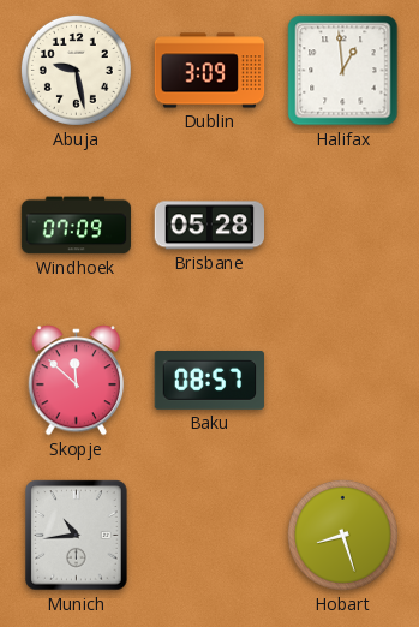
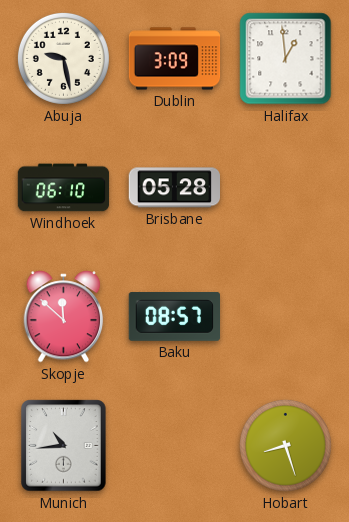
Windhoek: 07:09 -> 06:10 (64, 188)
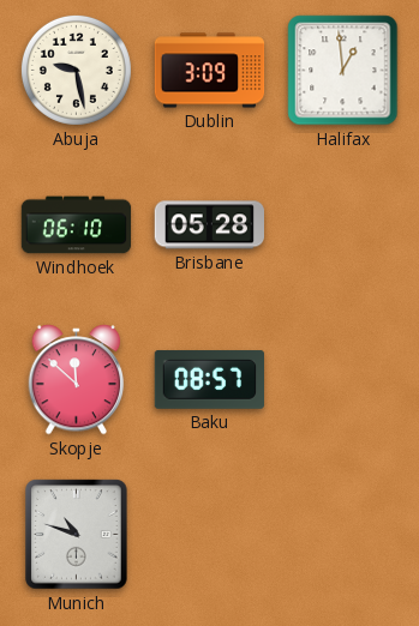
Munich: 10:44 -> 10:48 (77, 535)
Hobart: 8:27 -> none (285, 445)
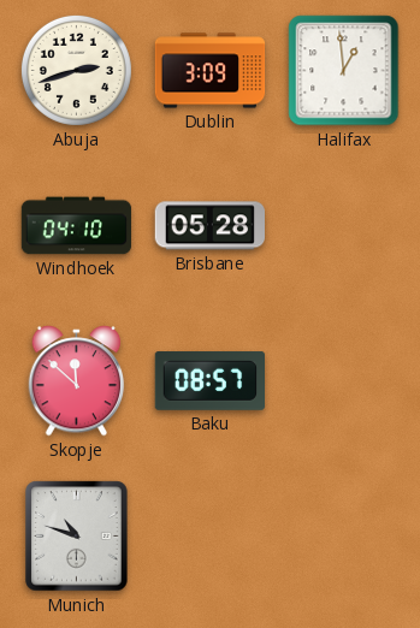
Abuja: 9:28 -> 2:42 (76, 70)
Windhoek: 06:10 -> 04:10 (77, 226)
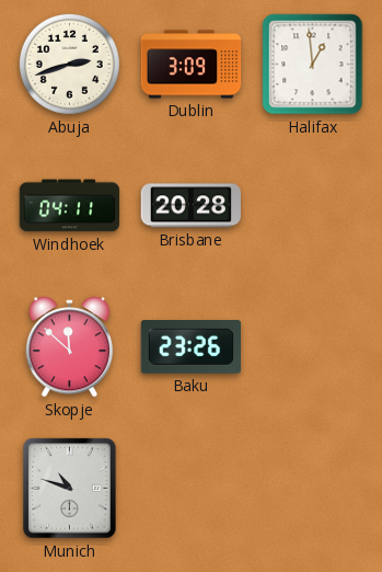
Windhoek: 04:10 -> 04:11 (70, 206)
Brisbane: 05:28 -> 20:28 (190, 206)
Baku: 08:57 -> 23:26 (192, 347)
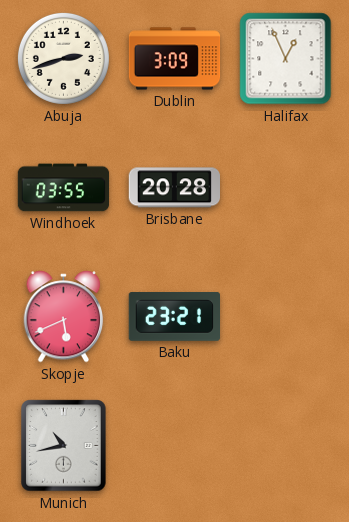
Halifax: 12:59 -> 12:56 (286, 59)
Windhoek: 04:11 -> 03:55 (64, 188)
Skopje: 11:52 -> 5:41 (64, 317)
Baku: 23:26 -> 23:21 (175, 317)
Munich: 10:48 -> 10:43 (64, 446)
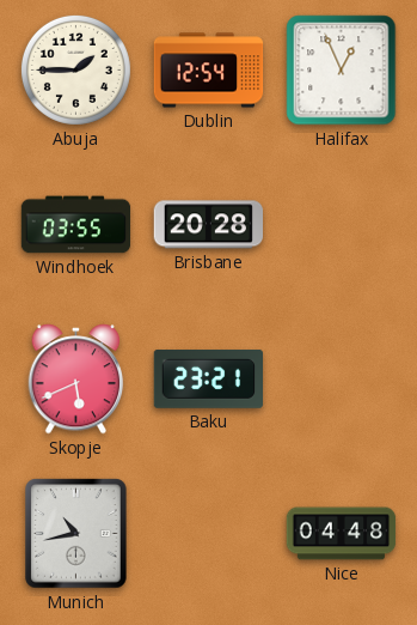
Abuja: 2:42 -> 1:45 (75, 69)
Dublin: 3:09 -> 12:54 (209, 71)
Nice: none -> 04:48 (342, 534)
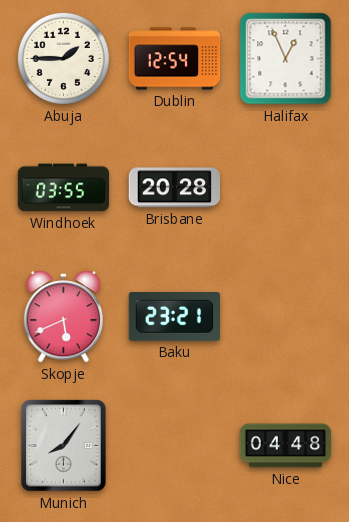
Munich: 10:43 -> 8:06 (64, 446)
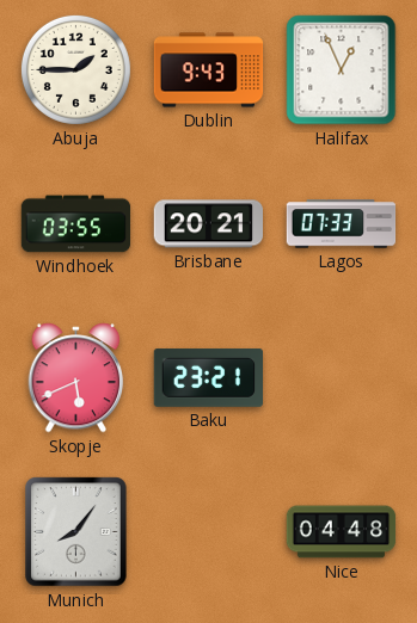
Dublin: 12:54 -> 9:43 (209, 70)
Brisbane: 20:28 -> 20:21 (208, 224)
Lagos: none -> 07:33 (342, 224)
